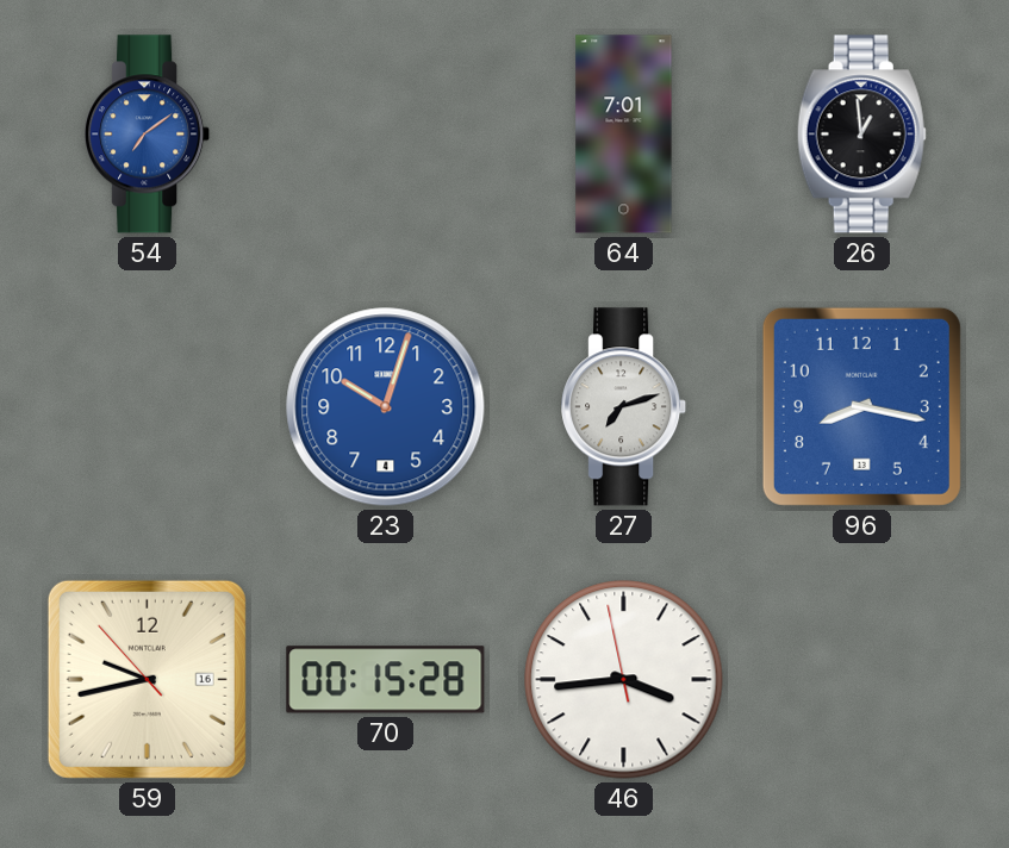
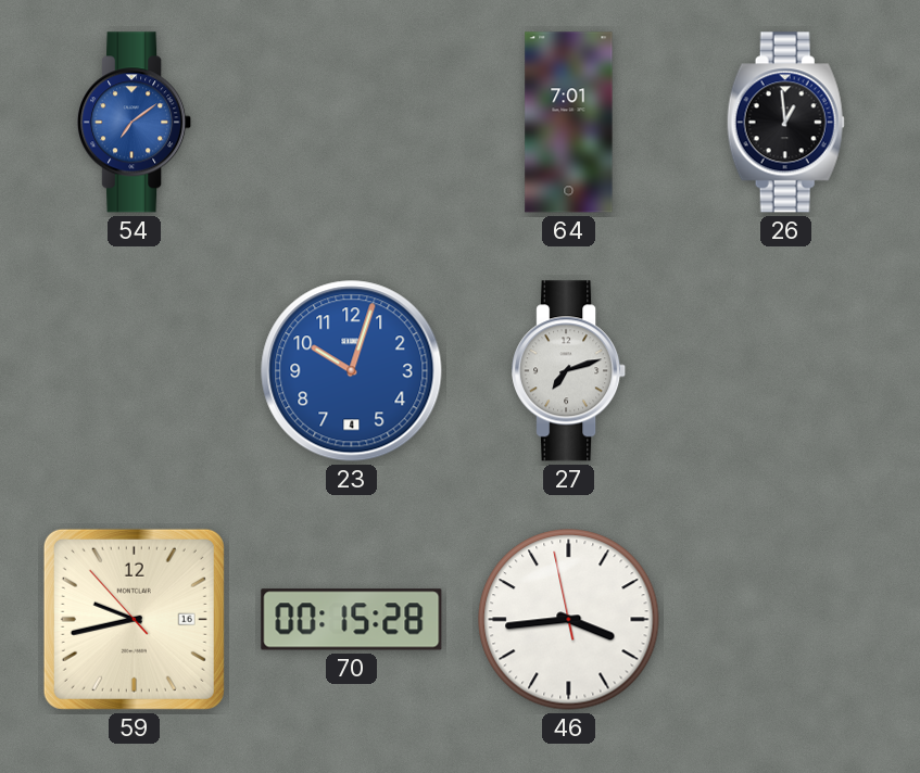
96: 8:17 -> none (861, 406)
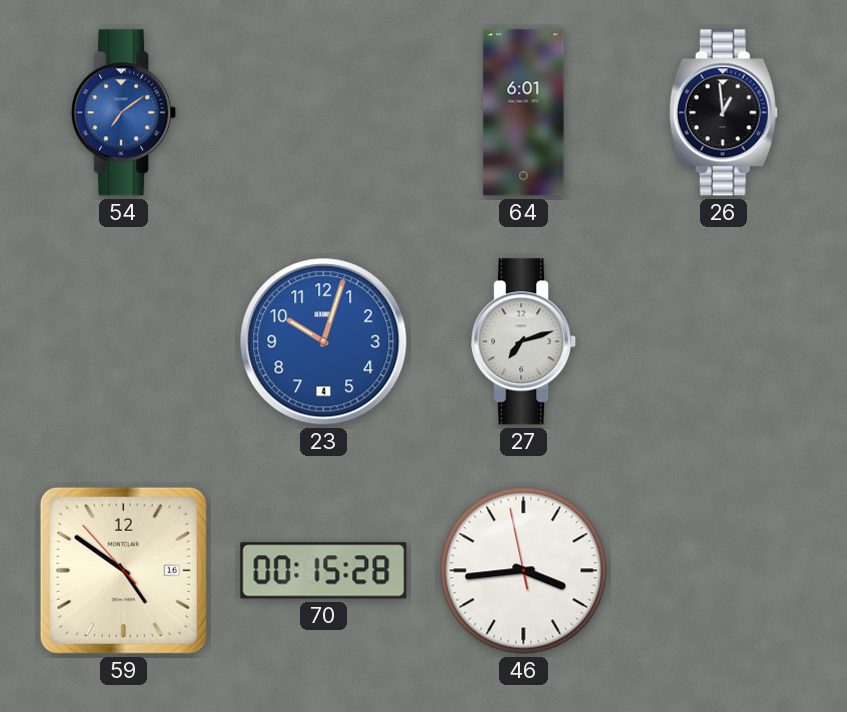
64: 7:01 -> 6:01 (524, 113)
59: 9:42 -> 4:50 (123, 570)
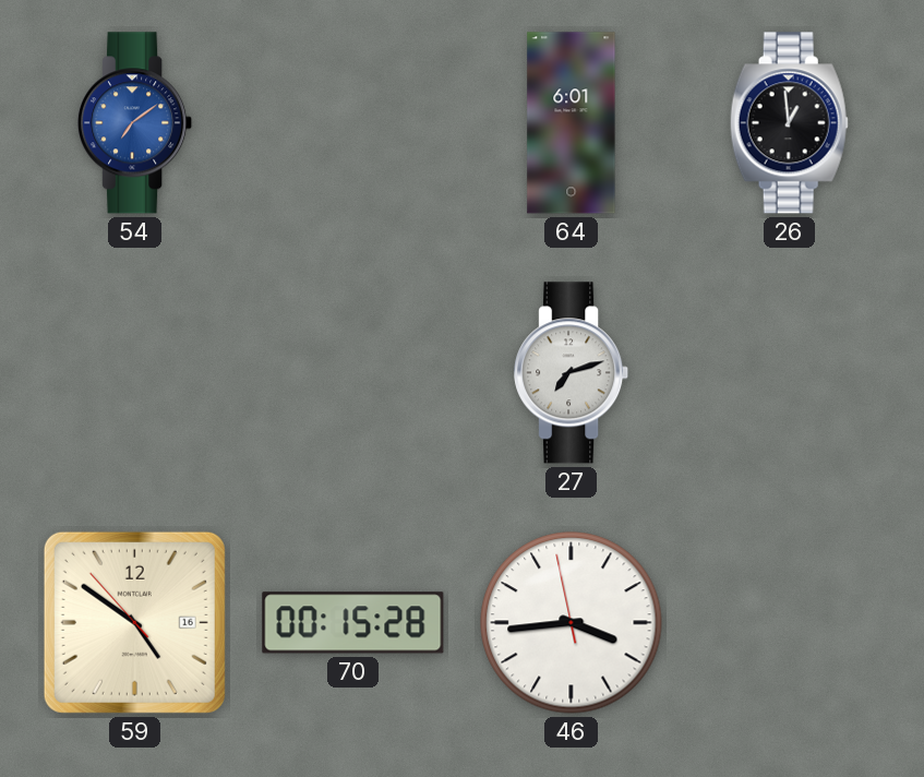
23: 10:03 -> none (324, 342)
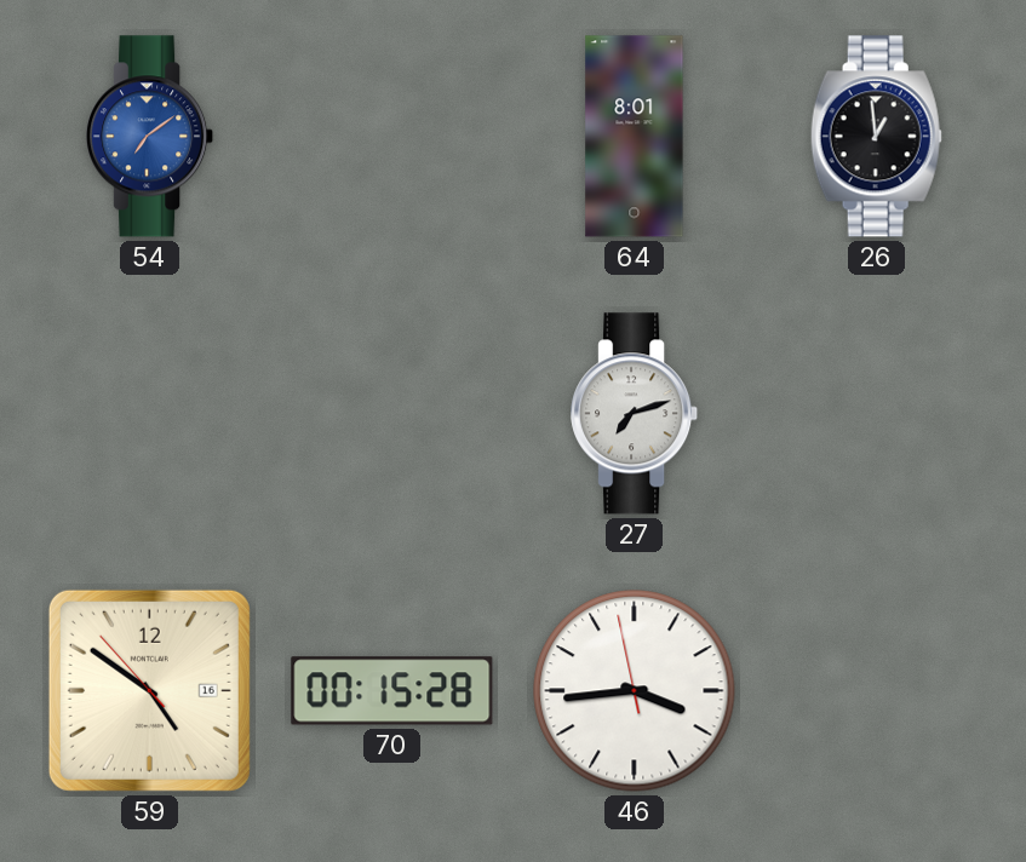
64: 6:01 -> 8:01 (635, 137)
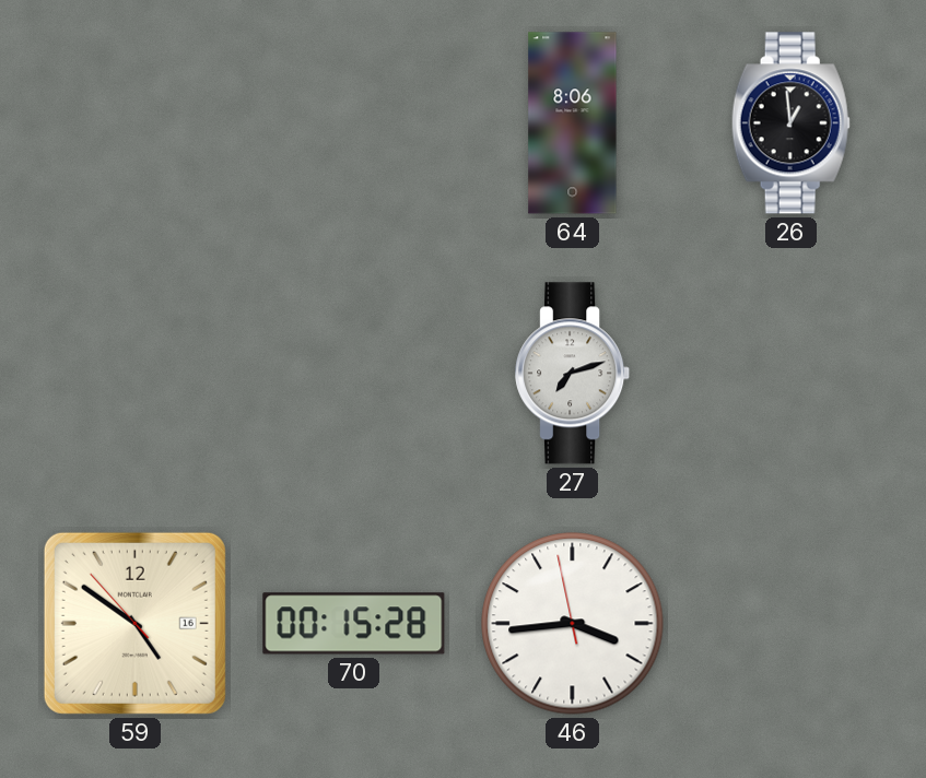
54: 7:09 -> none (150, 137)
64: 8:01 -> 8:06 (573, 123)
